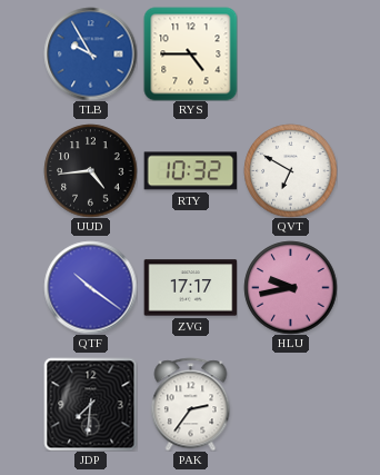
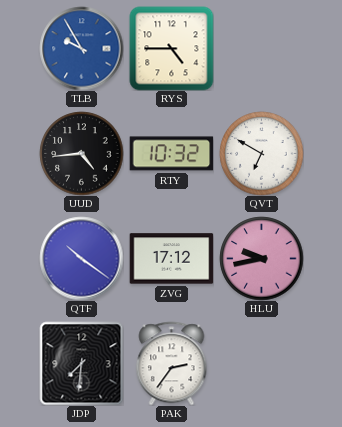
ZVG: 17:17 -> 17:12 (171, 259)
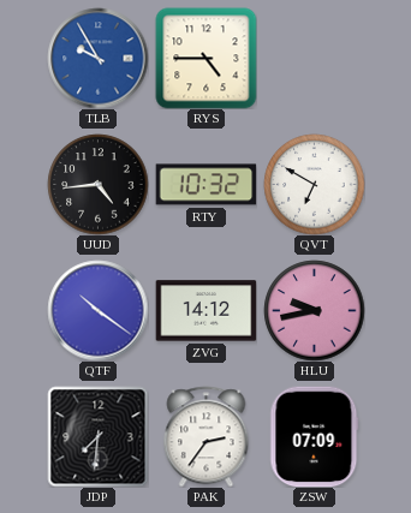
ZVG: 17:12 -> 14:12 (205, 311)
ZSW: none -> 07:09 (315, 436)
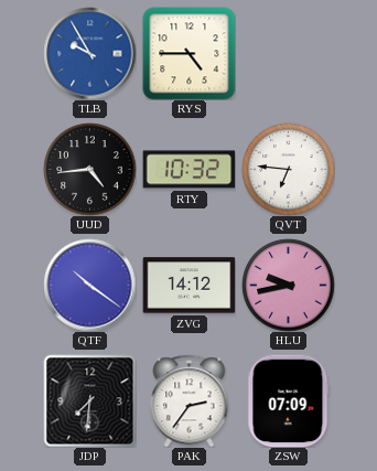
QVT: 6:50 -> 6:46 (288, 169)
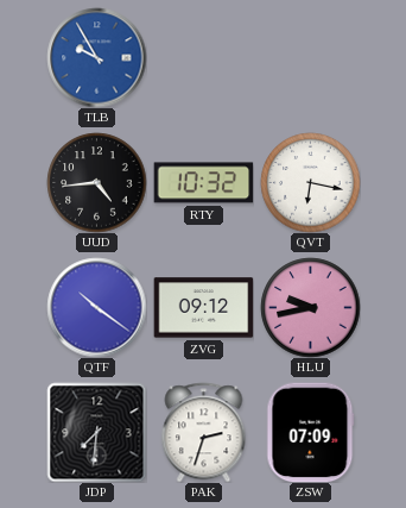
RYS: 4:45 -> none (188, 53)
QVT: 6:46 -> 6:17 (310, 182)
ZVG: 14:12 -> 09:12 (203, 308)
PAK: 2:36 -> 2:33 (204, 432)
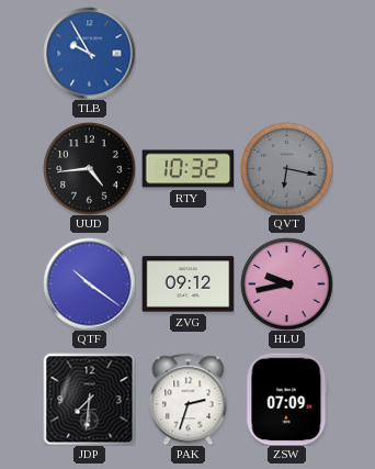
QVT dial: white -> grey (286, 168)
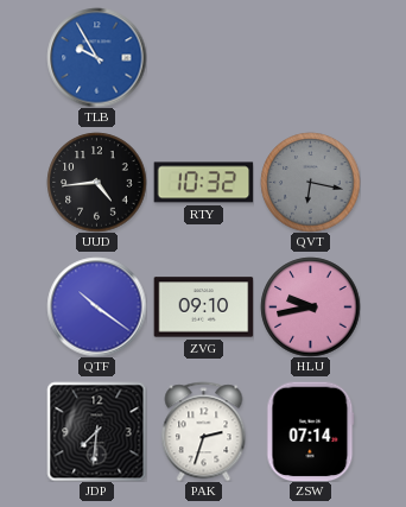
ZVG: 09:12 -> 09:10 (203, 308)
ZSW: 07:09 -> 07:14 (311, 431)
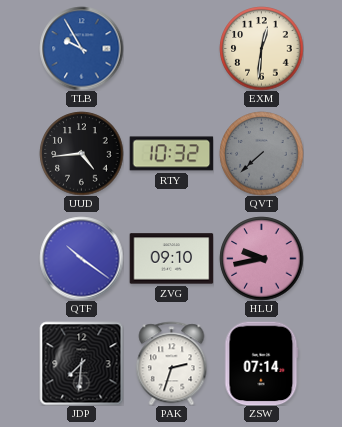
EXM: none -> 12:31 (261, 48)
QVT: 6:17 -> 7:38 (261, 153)
